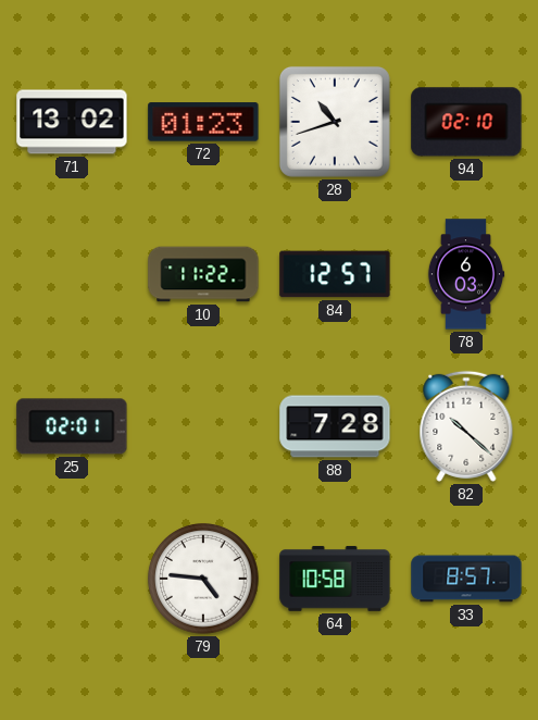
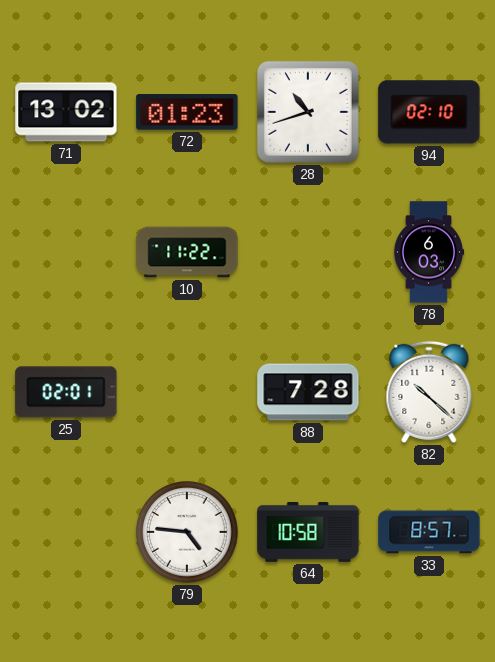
84: 12:57 -> none (335, 274)
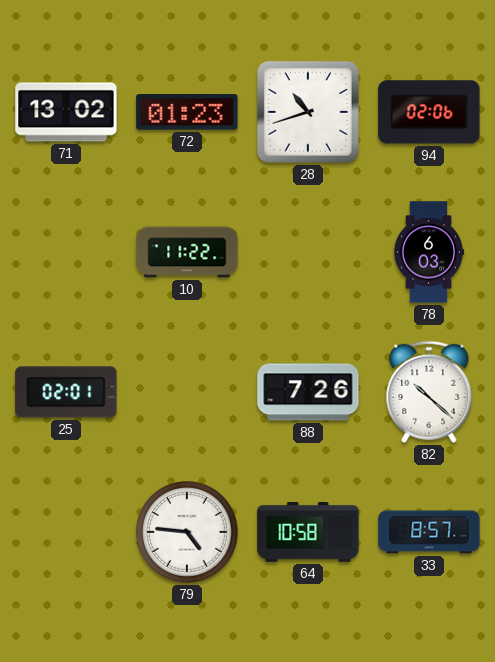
94: 02:10 -> 02:06 (429, 112)
88: 7:28 -> 7:26 (308, 392)
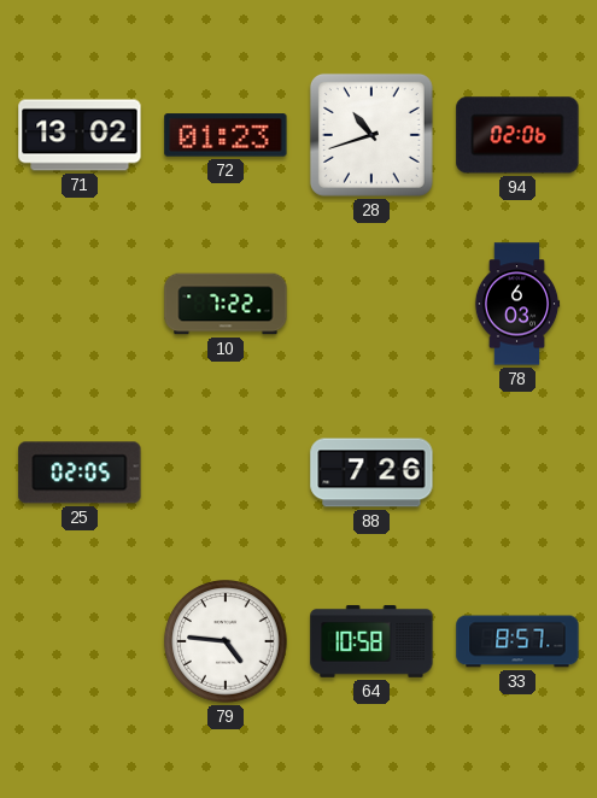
10: 11:22 -> 7:22 (226, 304)
25: 02:01 -> 02:05 (80, 473)
82: 10:22 -> none (429, 392)
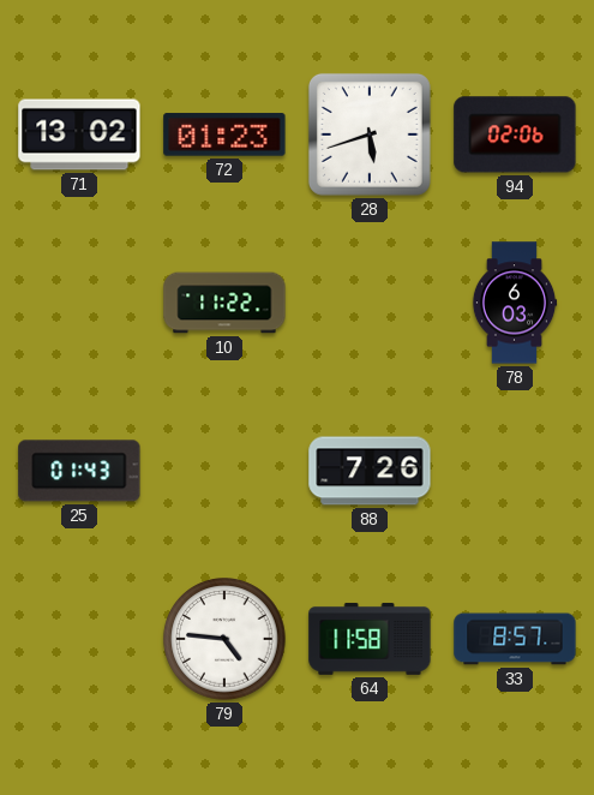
28: 10:42 -> 5:42 (370, 135)
10: 7:22 -> 11:22 (224, 303)
25: 02:05 -> 01:43 (79, 471)
64: 10:58 -> 11:58 (370, 639)
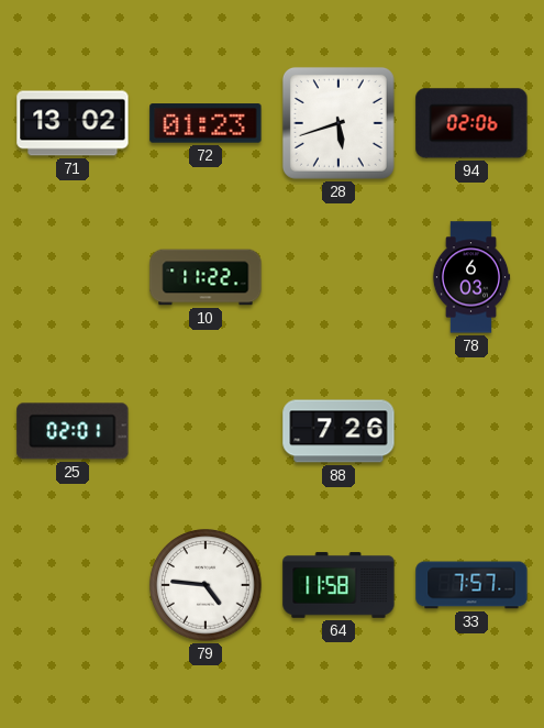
25: 01:43 -> 02:01 (73, 431)
33: 8:57 -> 7:57 (471, 585)
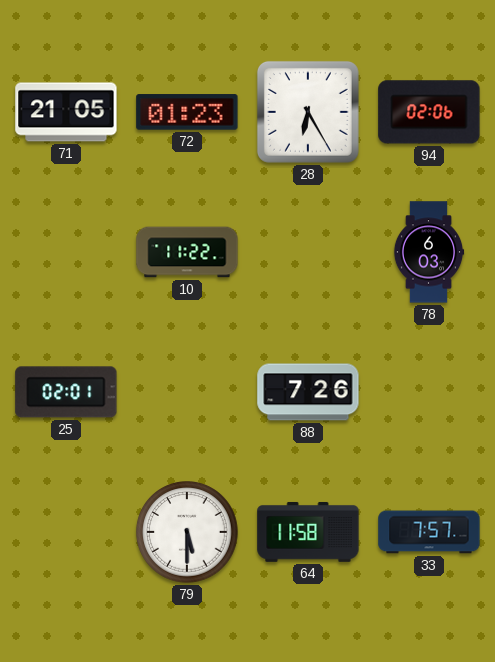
71: 13:02 -> 21:05 (66, 112)
28: 5:42 -> 6:25 (308, 112)
79: 4:46 -> 5:30 (187, 532)
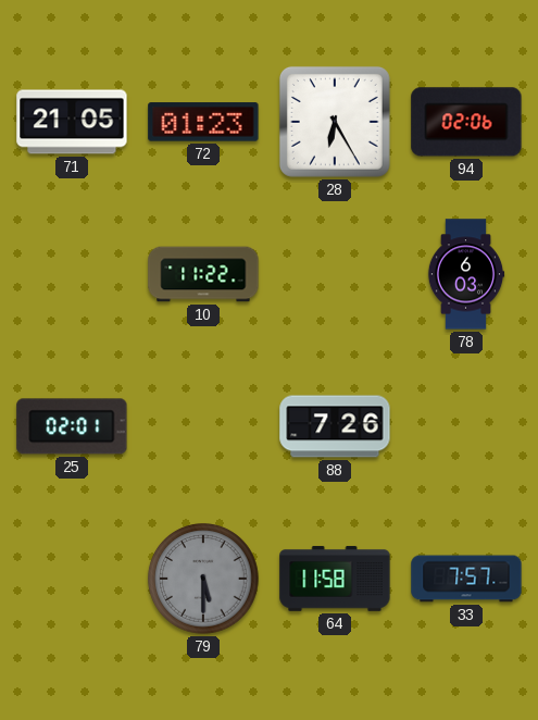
79 dial: white -> grey (203, 579)
